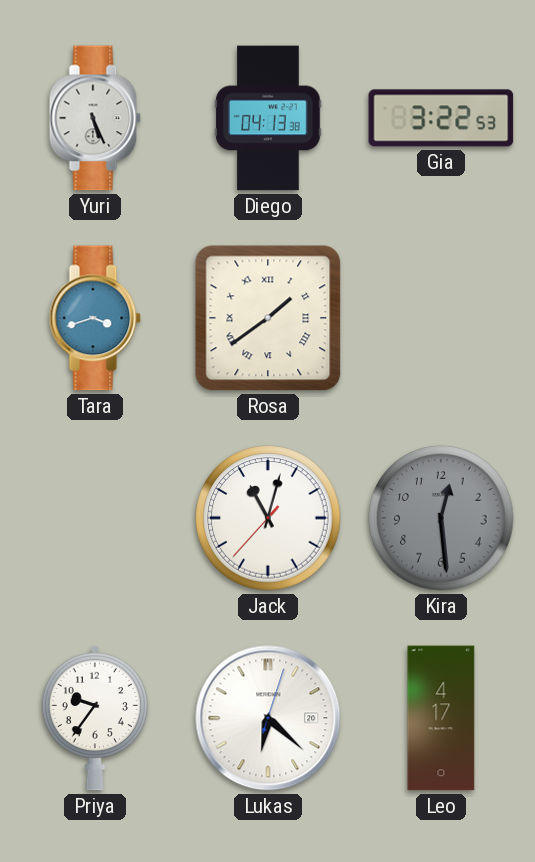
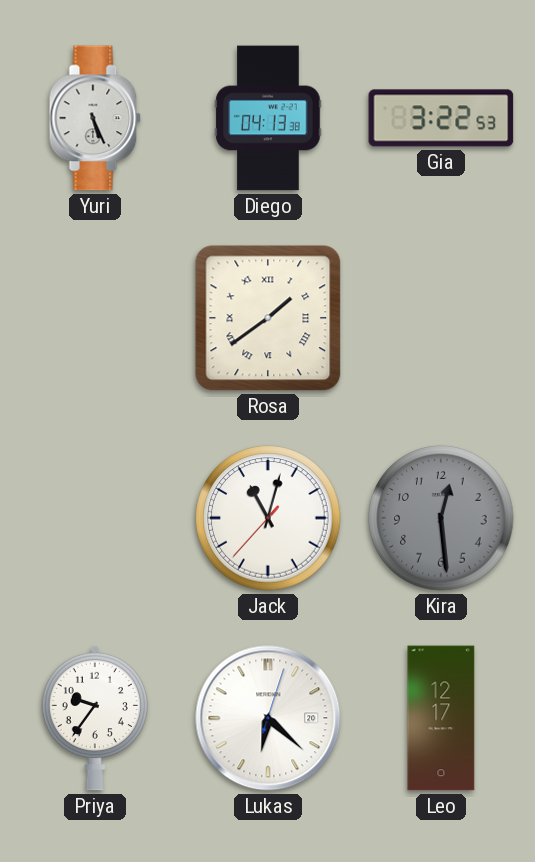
Tara: 3:42 -> none (95, 318)
Leo: 4:17 -> 12:17 (441, 718)
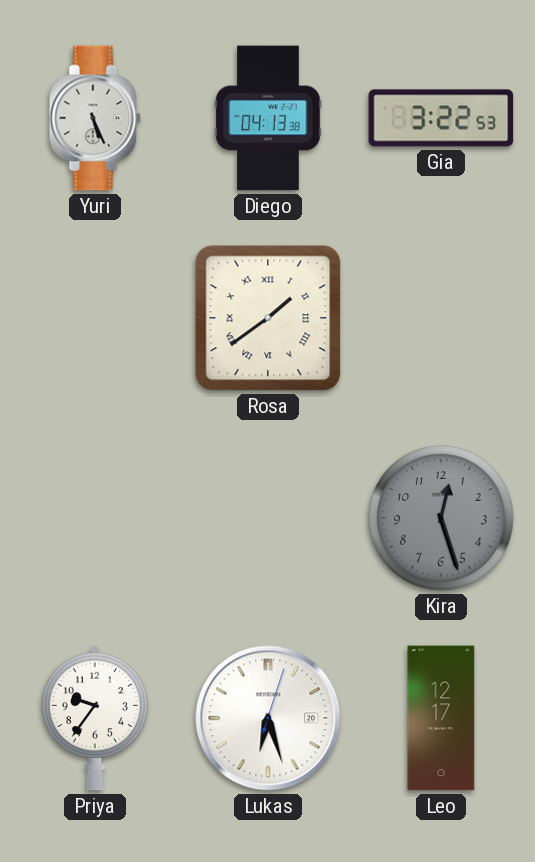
Jack: 11:02 -> none (268, 518)
Kira: 12:29 -> 12:27 (441, 518)
Lukas: 6:22 -> 6:27 (268, 718)
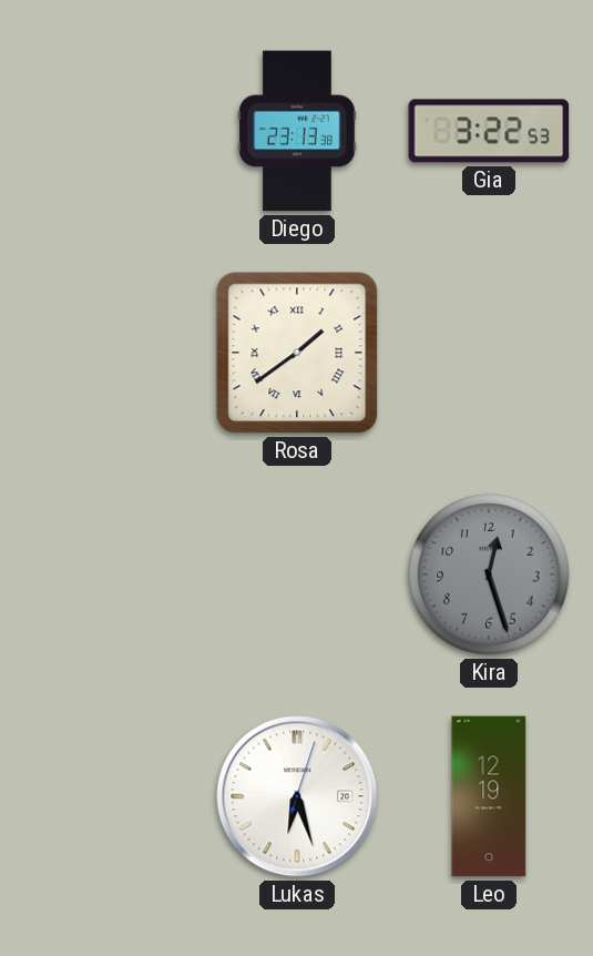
Yuri: 5:26 -> none (95, 118)
Diego: 04:13 -> 23:13 (297, 131)
Priya: 9:36 -> none (95, 718)
Leo: 12:17 -> 12:19 (489, 796)
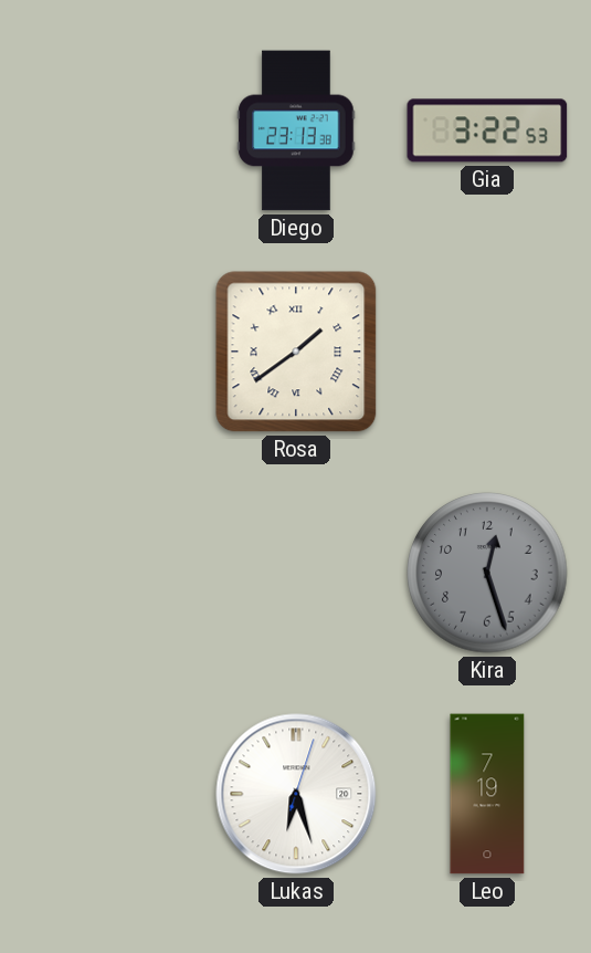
Leo: 12:19 -> 7:19 (487, 794)
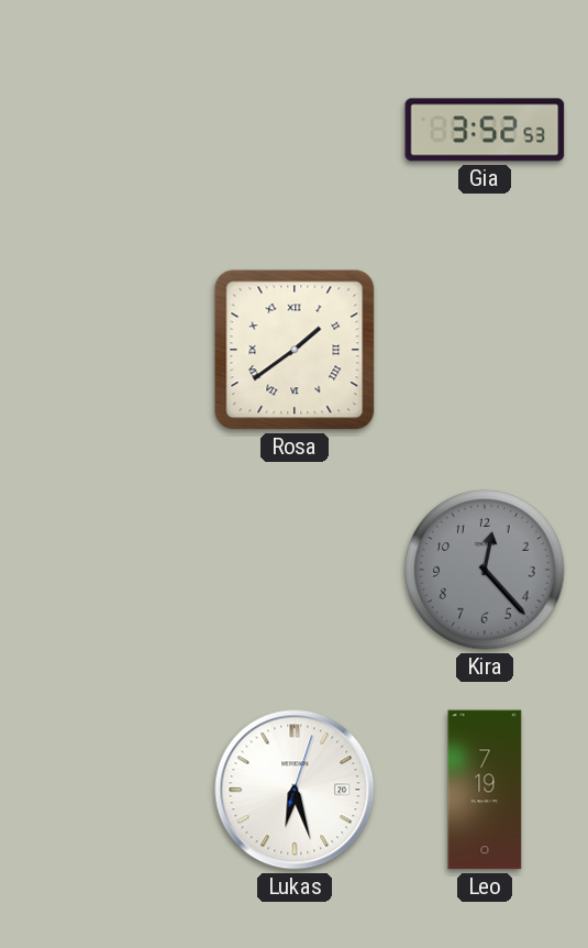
Diego: 23:13 -> none (296, 130)
Gia: 3:22 -> 3:52 (485, 130)
Kira: 12:27 -> 12:23 (485, 570)
